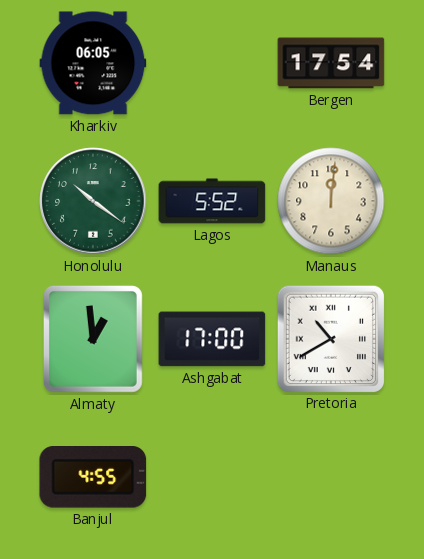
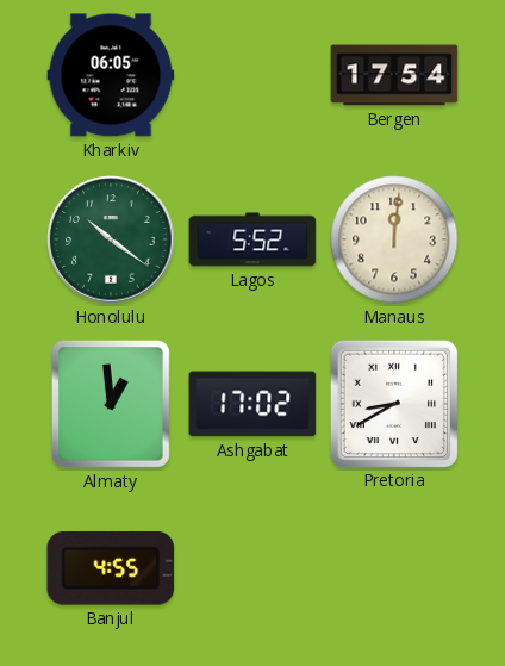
Ashgabat: 17:00 -> 17:02 (253, 404)
Pretoria: 10:40 -> 8:40 (393, 403)
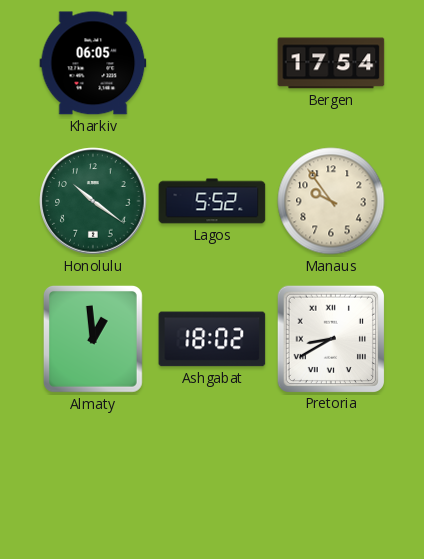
Manaus: 12:01 -> 9:54 (331, 201)
Ashgabat: 17:02 -> 18:02 (212, 339)
Banjul: 4:55 -> none (111, 568)
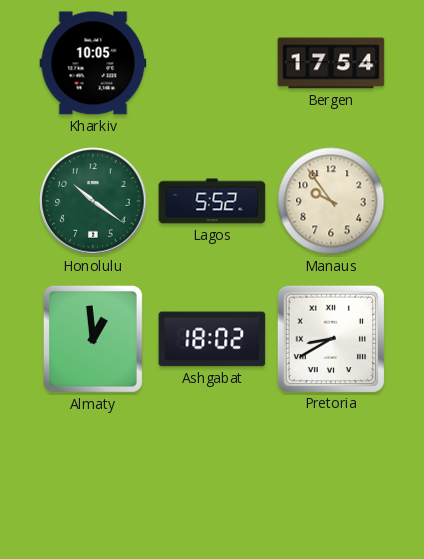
Kharkiv: 06:05 -> 10:05 (93, 63)
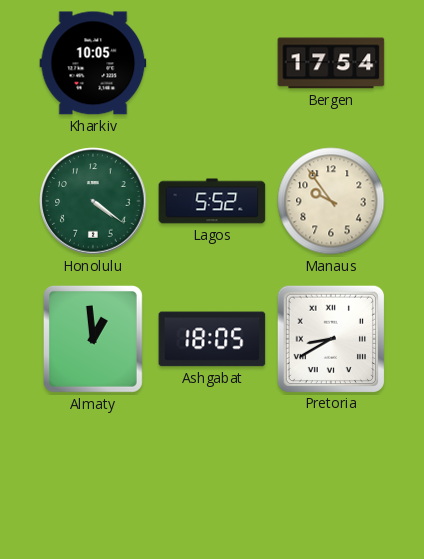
Honolulu: 10:21 -> 4:21 (93, 201)
Ashgabat: 18:02 -> 18:05 (212, 339)
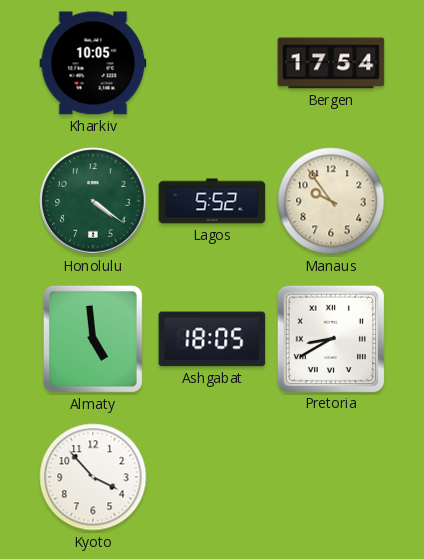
Almaty: 12:59 -> 4:59 (93, 339)
Kyoto: none -> 3:53 (93, 477)
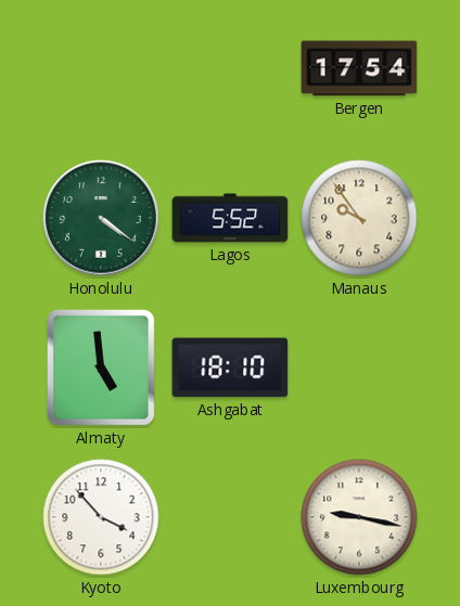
Kharkiv: 10:05 -> none (93, 63)
Ashgabat: 18:05 -> 18:10 (230, 368)
Pretoria: 8:40 -> none (330, 338)
Luxembourg: none -> 9:17 (359, 517)
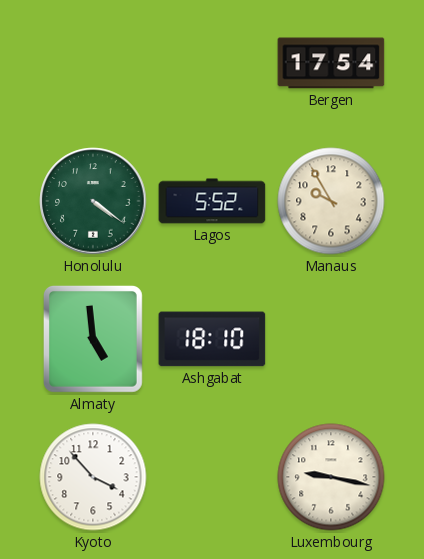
Manaus: 9:54 -> 9:55 (331, 201)
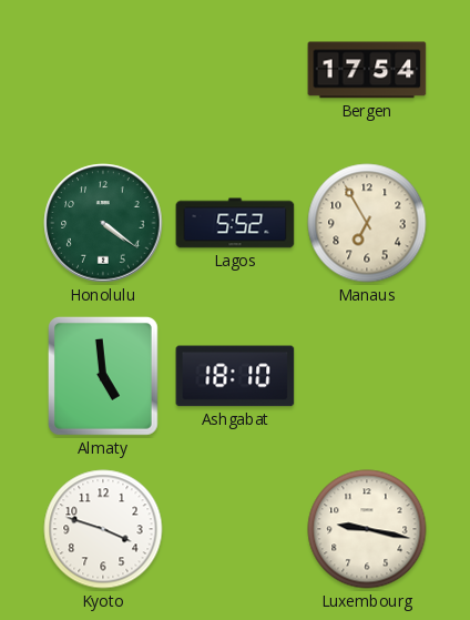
Manaus: 9:55 -> 6:55 (367, 223)
Kyoto: 3:53 -> 3:48 (103, 529)
